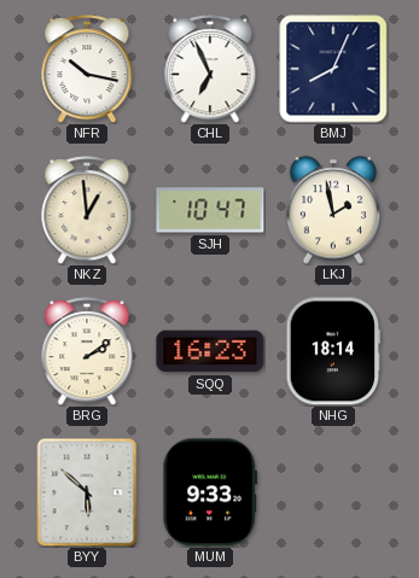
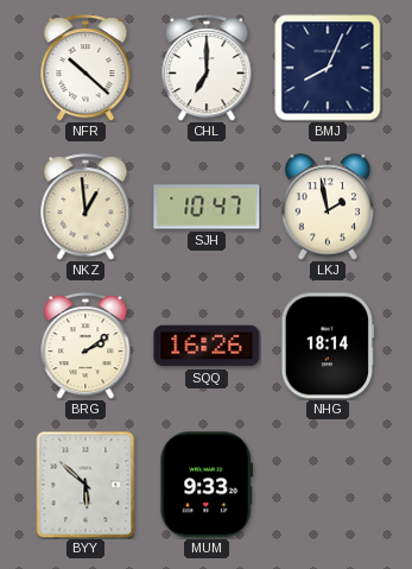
NFR: 10:17 -> 10:22 (85, 68)
CHL: 6:56 -> 7:00 (207, 68)
SQQ: 16:23 -> 16:26 (207, 346)
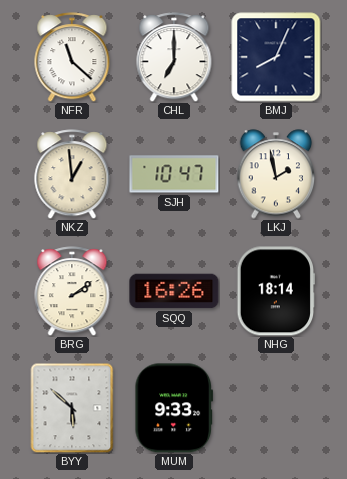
NFR: 10:22 -> 11:22 (72, 57)
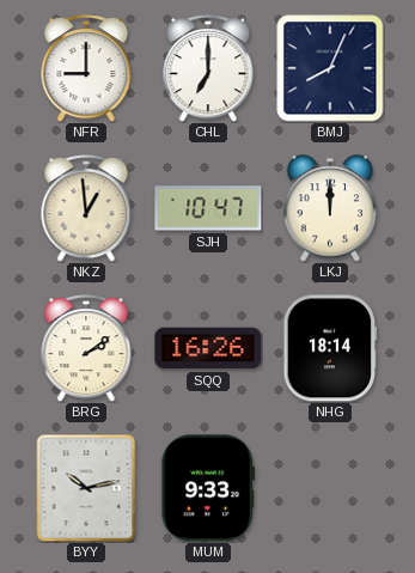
NFR: 11:22 -> 9:00 (86, 68)
LKJ: 1:58 -> 12:00 (330, 208)
BYY: 5:52 -> 10:13 (86, 488)
